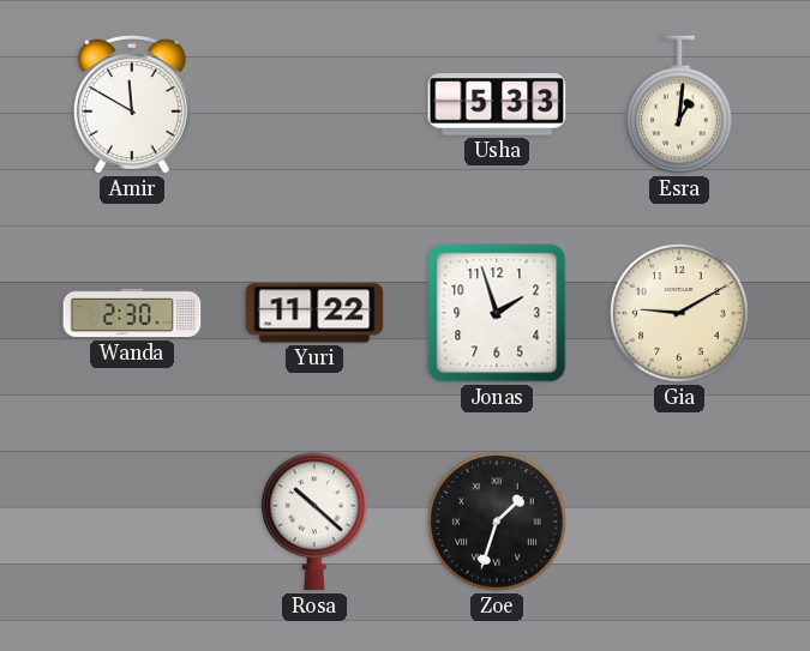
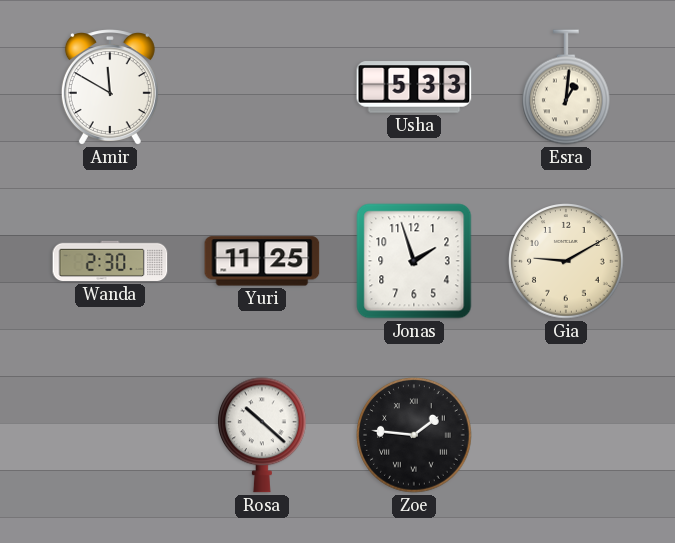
Yuri: 11:22 -> 11:25 (262, 261)
Zoe: 1:33 -> 1:46 (414, 435)
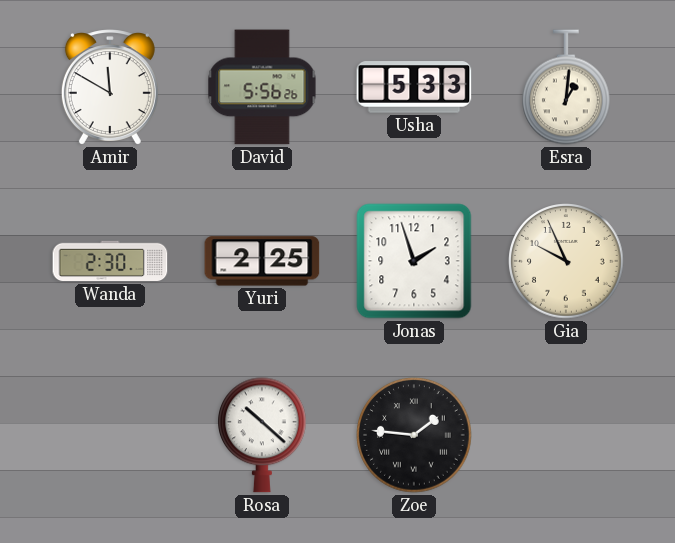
David: none -> 5:56 (262, 87)
Yuri: 11:25 -> 2:25 (262, 261)
Gia: 9:10 -> 9:56 (566, 261)
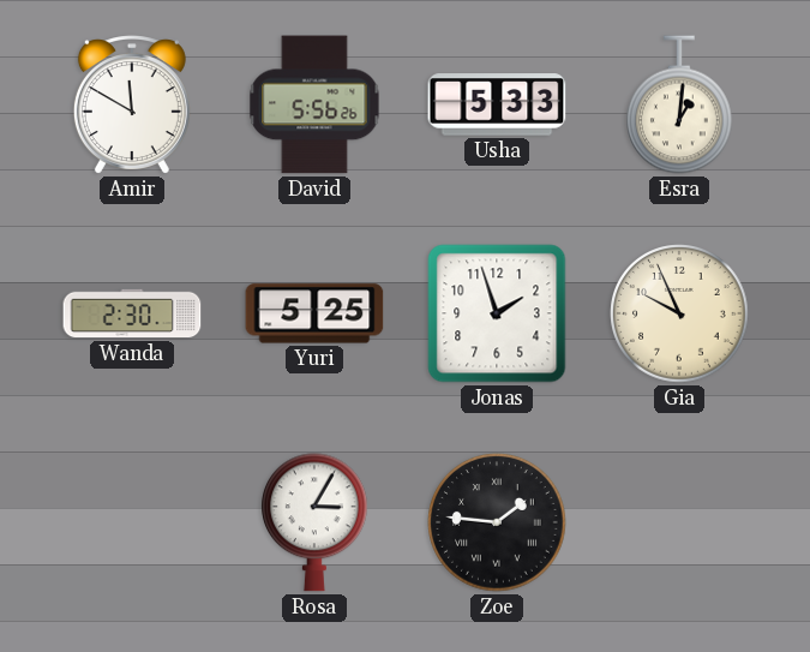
Yuri: 2:25 -> 5:25 (314, 313)
Rosa: 10:22 -> 3:05 (316, 522)
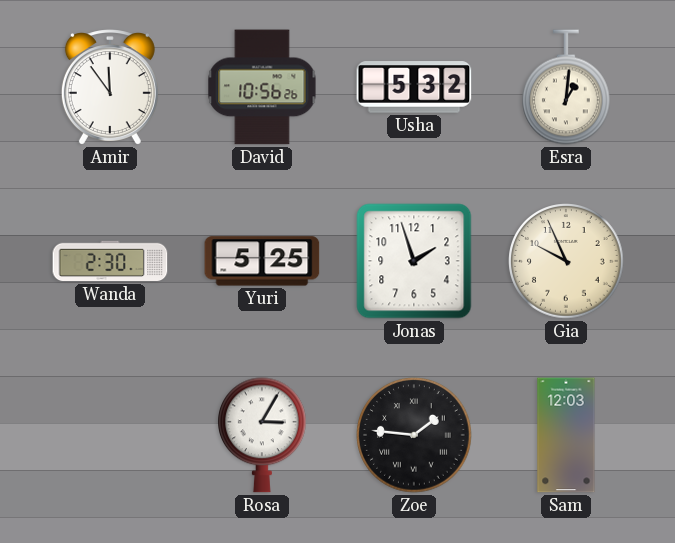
Amir: 11:50 -> 11:54 (110, 87)
David: 5:56 -> 10:56 (262, 87)
Usha: 5:33 -> 5:32 (414, 87)
Sam: none -> 12:03 (566, 435)
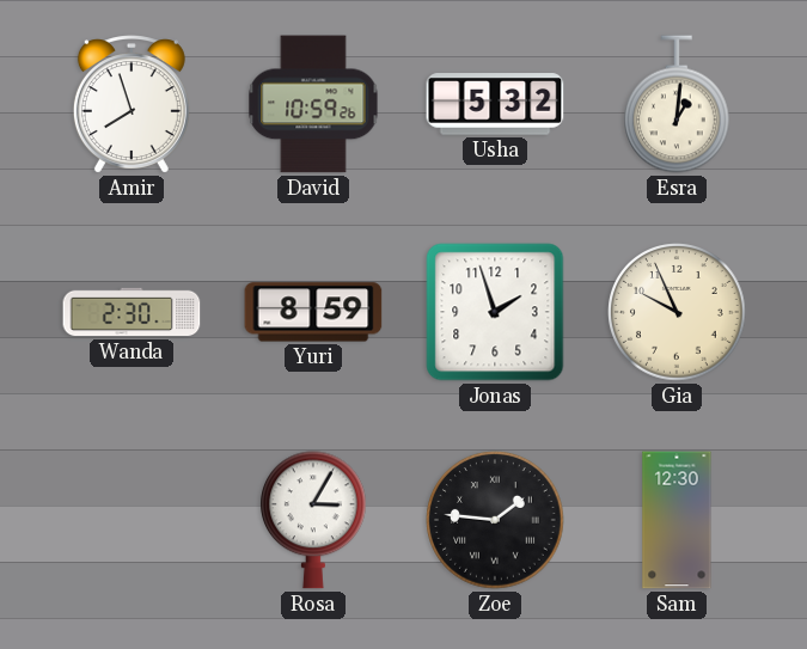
Amir: 11:54 -> 7:57 (132, 104)
David: 10:56 -> 10:59 (313, 104)
Yuri: 5:25 -> 8:59 (313, 312)
Sam: 12:03 -> 12:30 (677, 520)
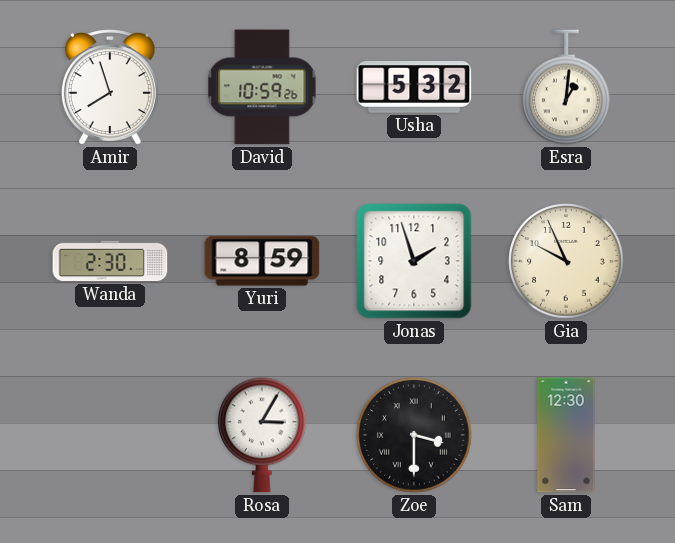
Zoe: 1:46 -> 3:30 (414, 435)
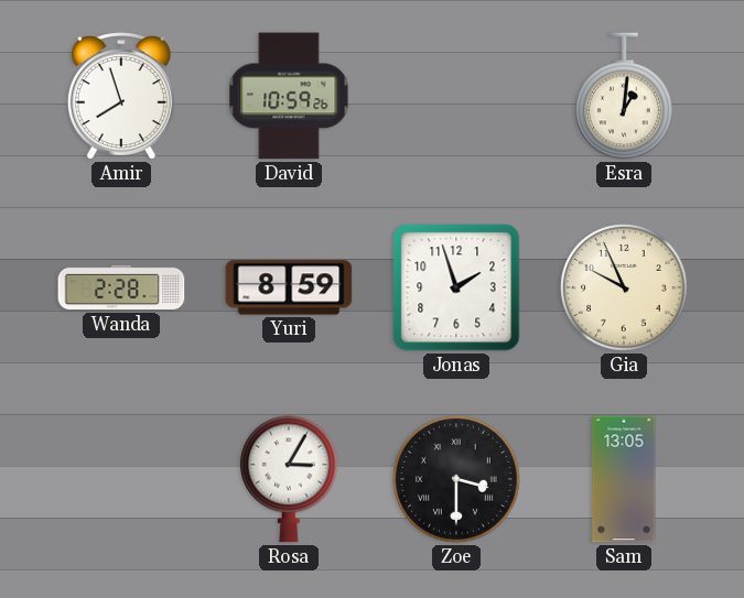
Usha: 5:32 -> none (414, 87)
Wanda: 2:30 -> 2:28 (121, 287)
Sam: 12:30 -> 13:05 (624, 479)
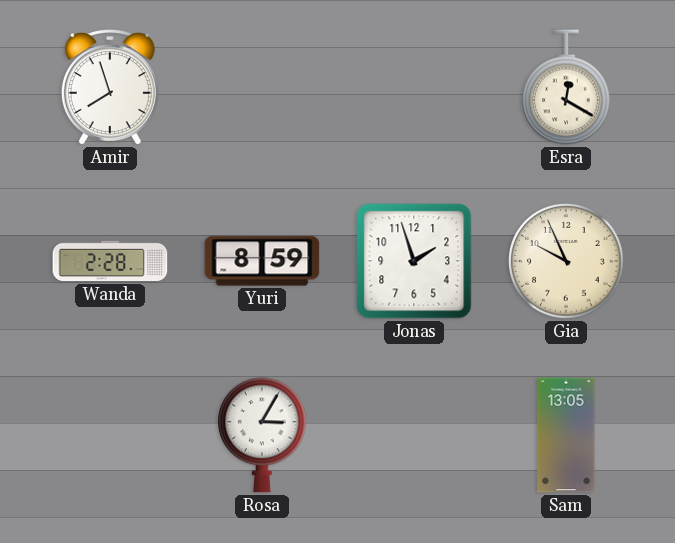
David: 10:59 -> none (289, 96)
Esra: 1:01 -> 12:20 (567, 87)
Zoe: 3:30 -> none (456, 479)
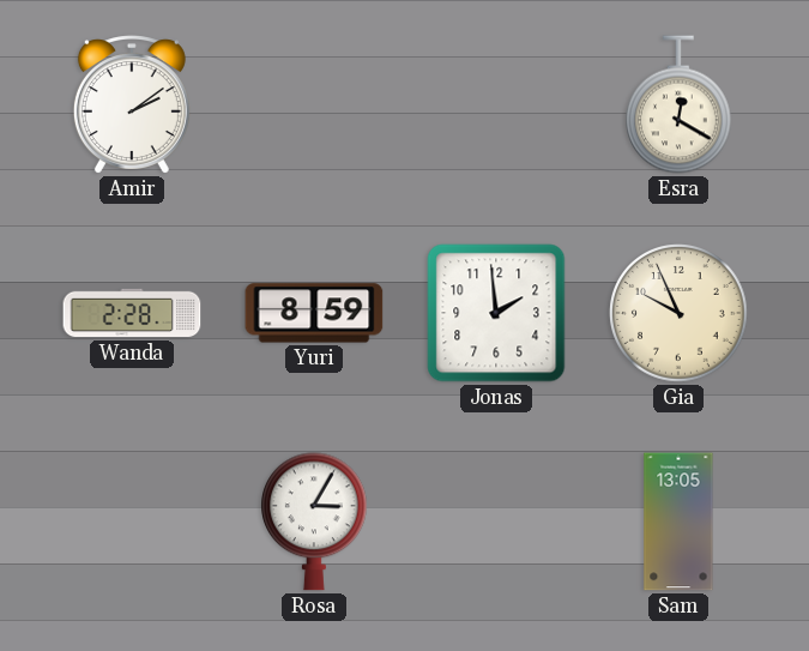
Amir: 7:57 -> 2:09 (132, 104)
Jonas: 1:57 -> 1:59 (496, 313)
